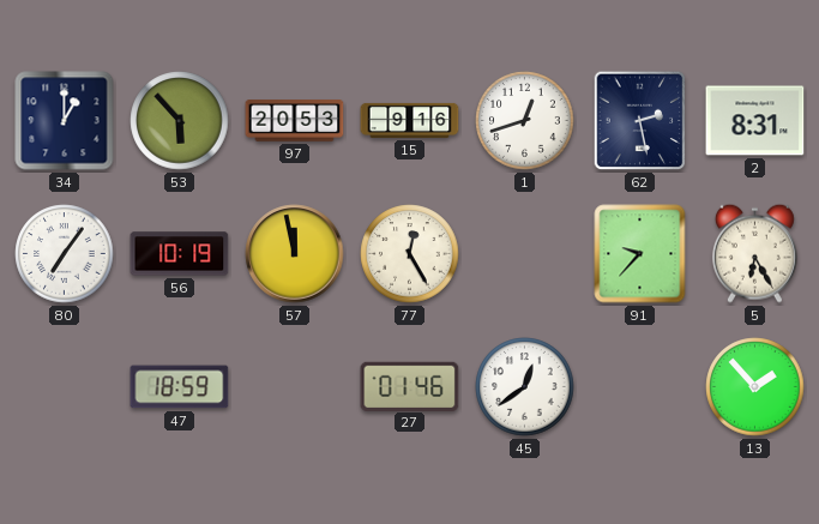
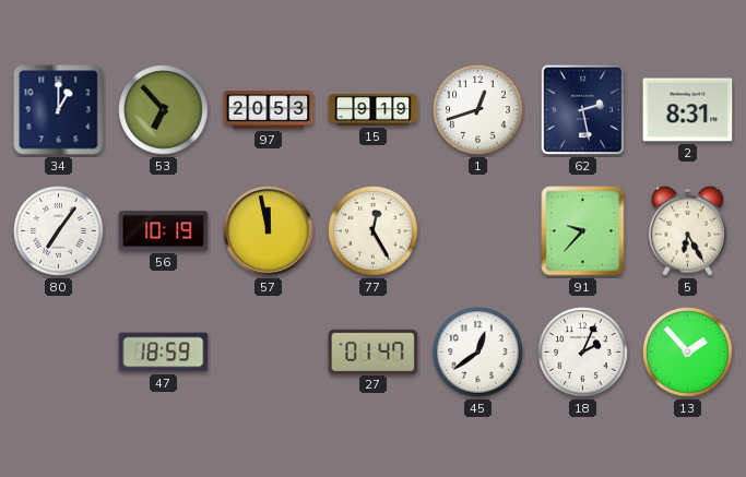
53: 5:53 -> 6:53 (164, 110)
15: 9:16 -> 9:19 (374, 109)
27: 01:46 -> 01:47 (374, 351)
18: none -> 2:04 (583, 353)
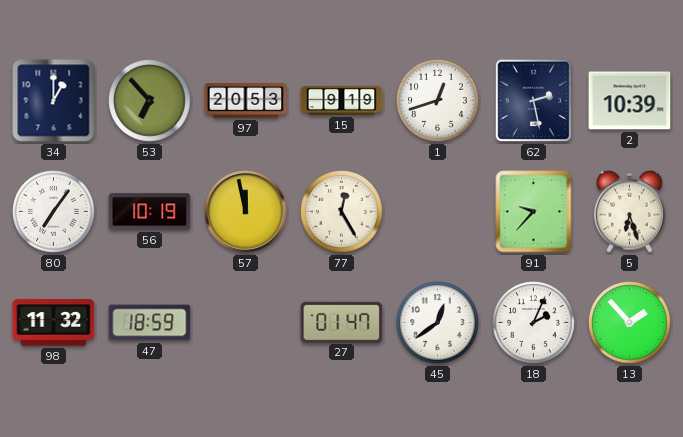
2: 8:31 -> 10:39 (630, 101)
5: 6:25 -> 6:27 (629, 211)
98: none -> 11:32 (54, 323)
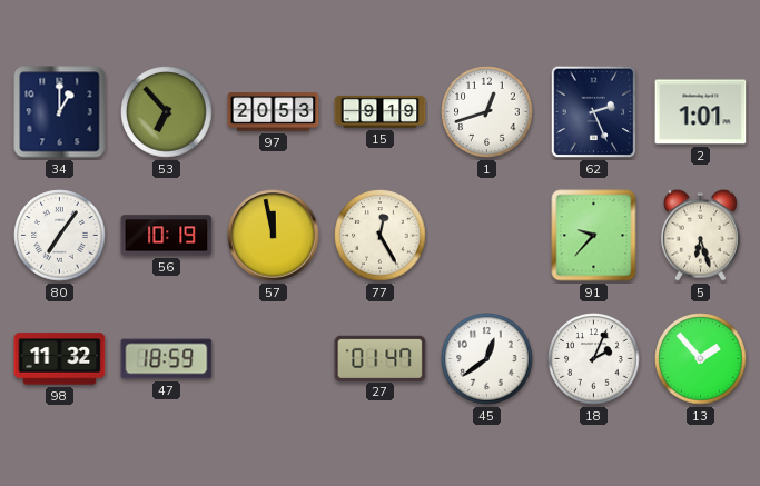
62: 2:28 -> 2:26 (594, 112)
2: 10:39 -> 1:01 (701, 112)
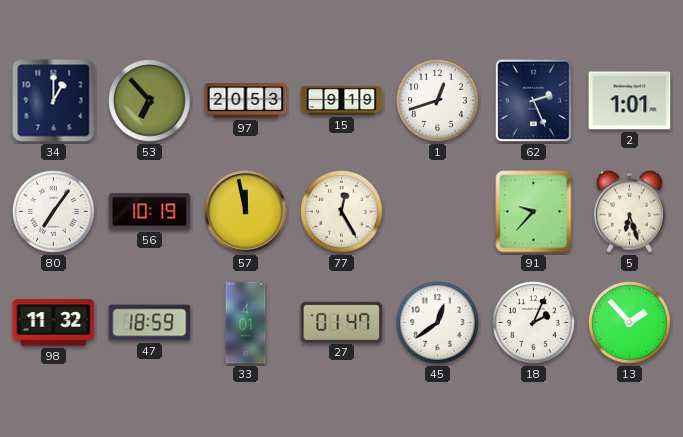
33: none -> 4:01 (246, 323)
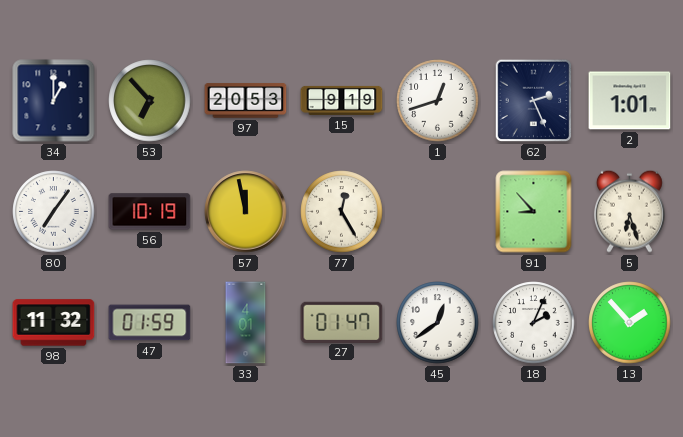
91: 9:37 -> 8:53 (534, 212)
47: 18:59 -> 01:59 (150, 323)
